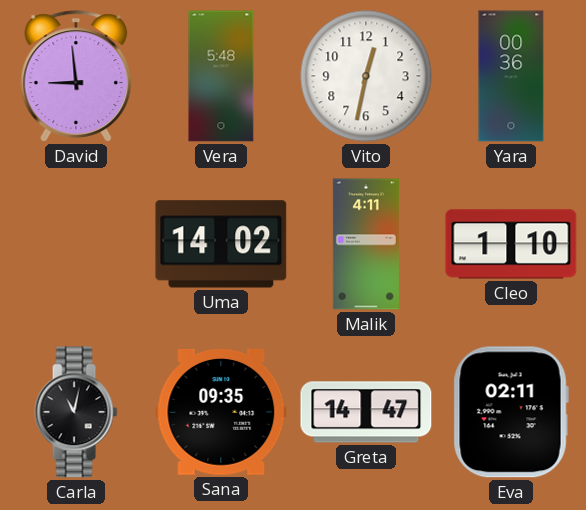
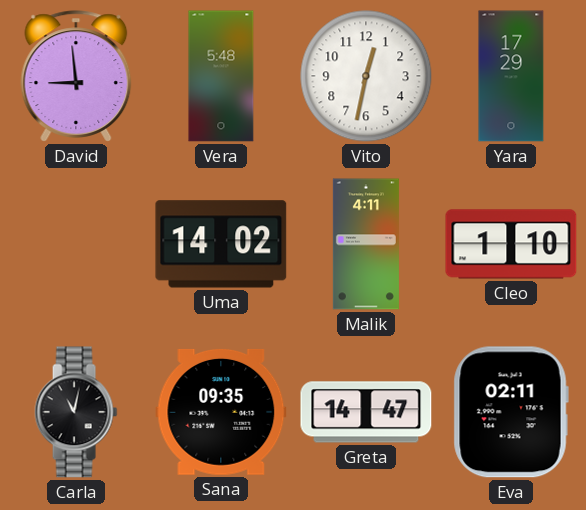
Yara: 00:36 -> 17:29 (511, 76)
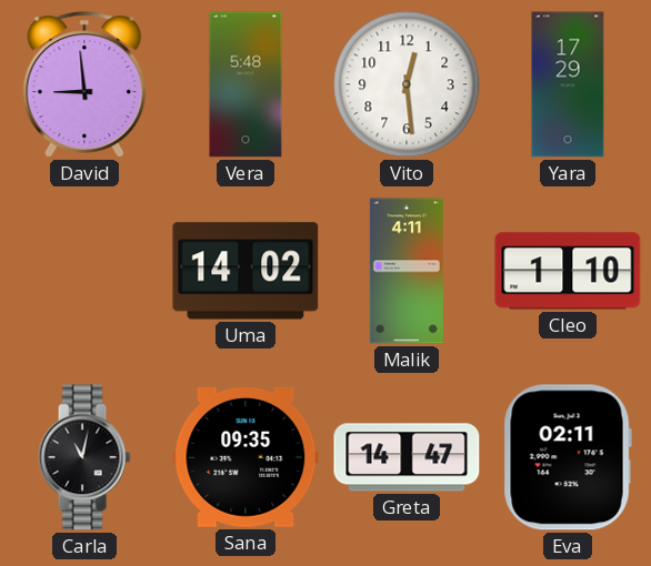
Vito: 12:32 -> 12:29 (407, 84)
